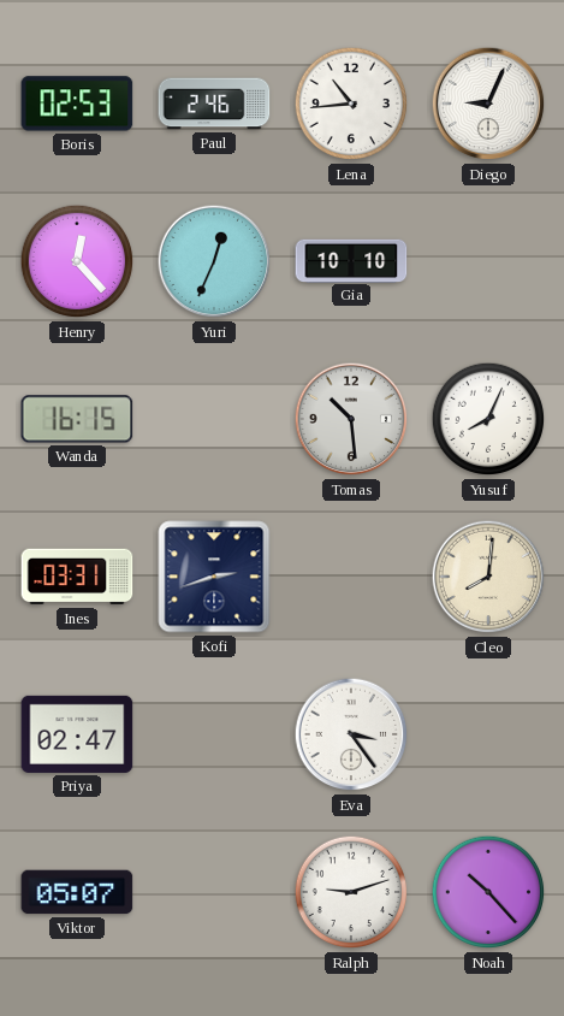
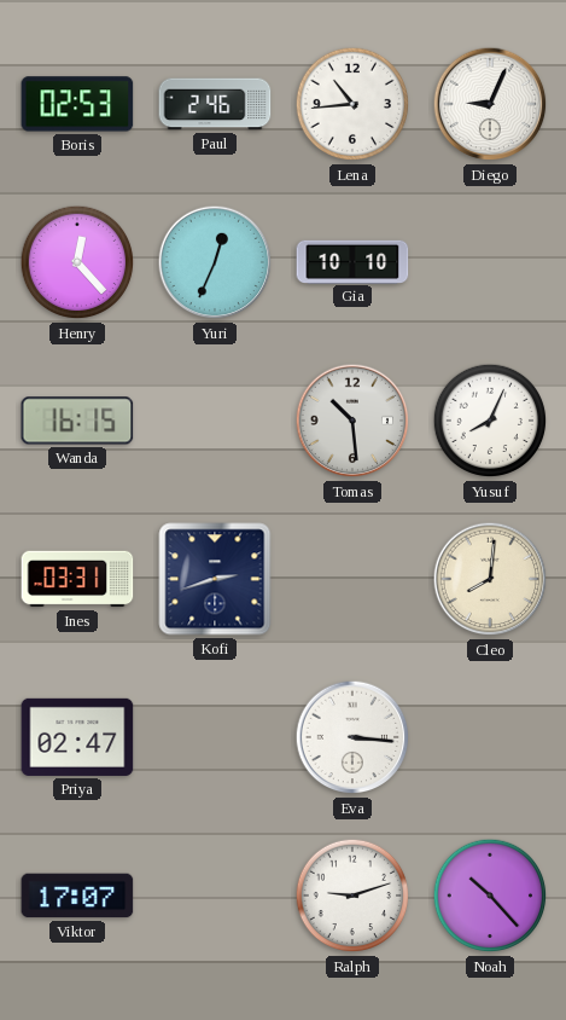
Eva: 3:24 -> 3:16 (352, 737)
Viktor: 05:07 -> 17:07 (77, 896)
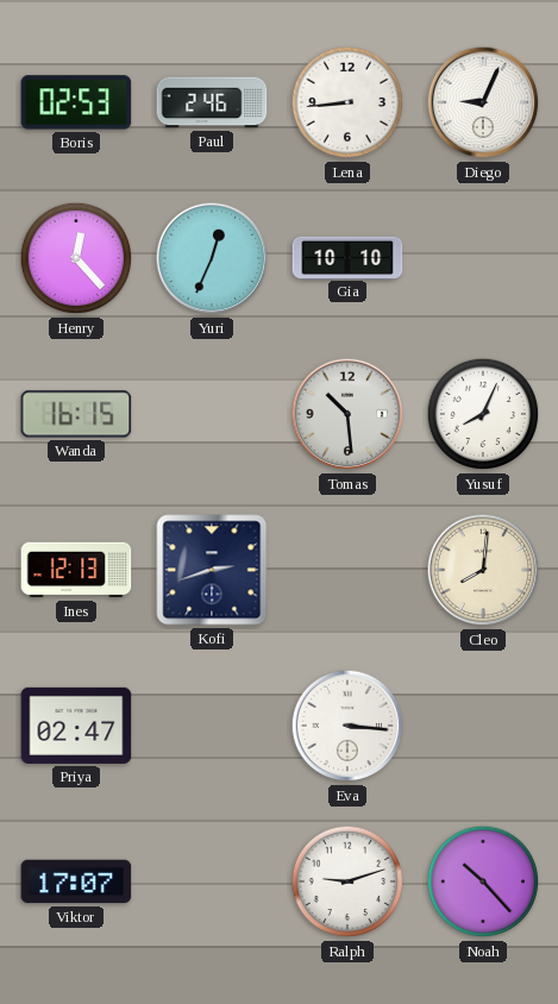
Lena: 10:44 -> 8:44 (347, 102)
Ines: 03:31 -> 12:13 (76, 570)
